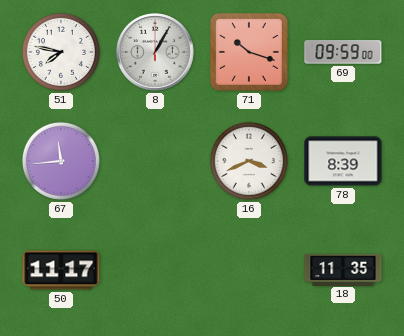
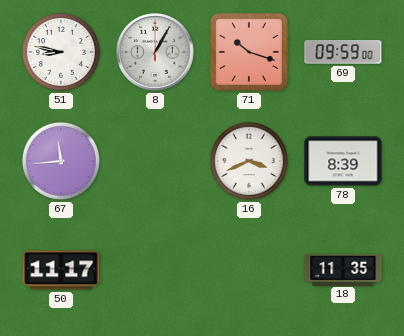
51: 7:47 -> 8:47 (61, 52)
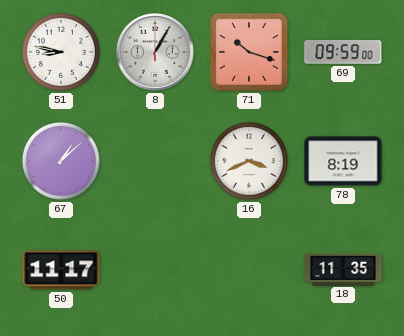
67: 11:44 -> 1:08 (61, 161)
78: 8:39 -> 8:19 (343, 161)
